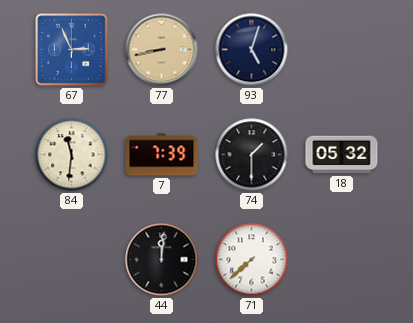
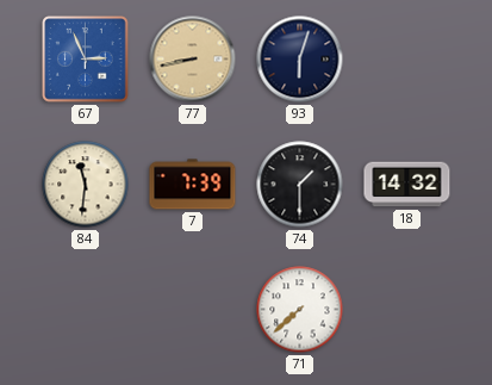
93: 5:03 -> 6:03 (300, 60)
18: 05:32 -> 14:32 (407, 185)
44: 12:01 -> none (162, 260)
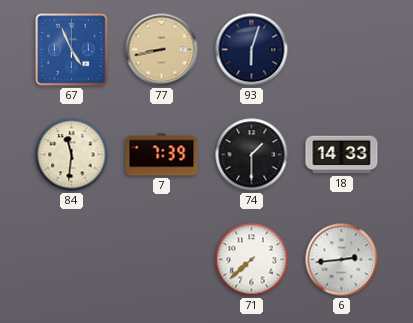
67: 2:56 -> 4:56 (72, 50)
18: 14:32 -> 14:33 (342, 155)
6: none -> 2:44 (342, 260)
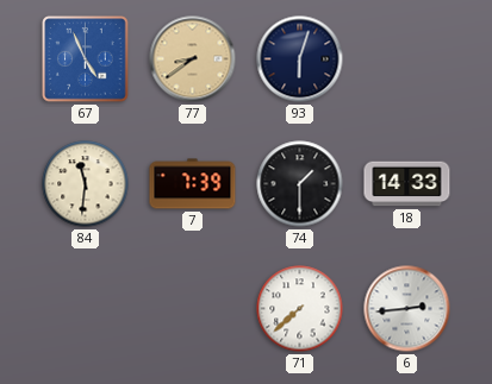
77: 8:43 -> 8:39 (193, 59)
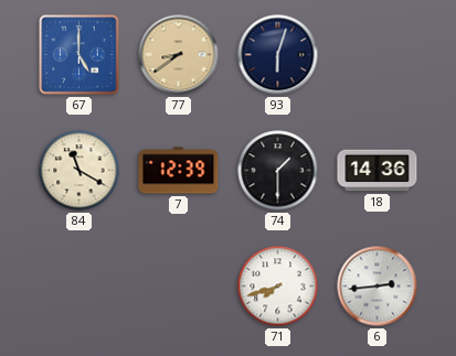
67: 4:56 -> 5:00 (79, 55)
84: 11:31 -> 11:20 (79, 171)
7: 7:39 -> 12:39 (179, 171)
18: 14:33 -> 14:36 (378, 171)
71: 7:38 -> 7:42 (278, 287)
